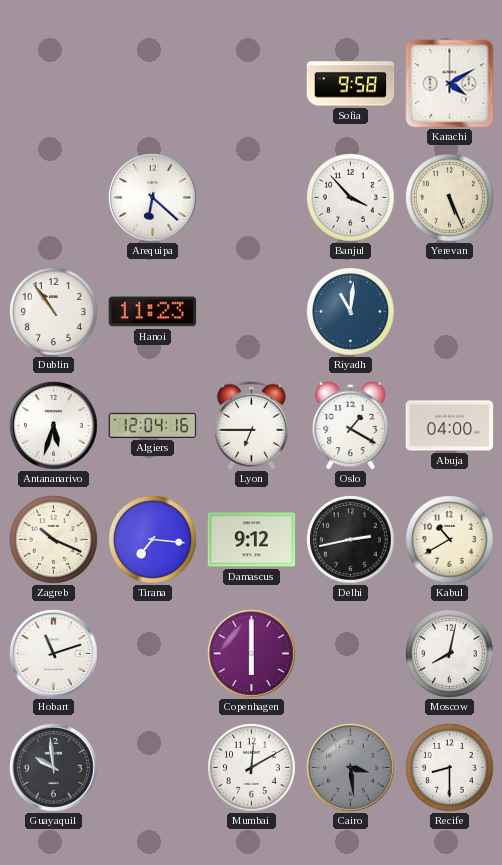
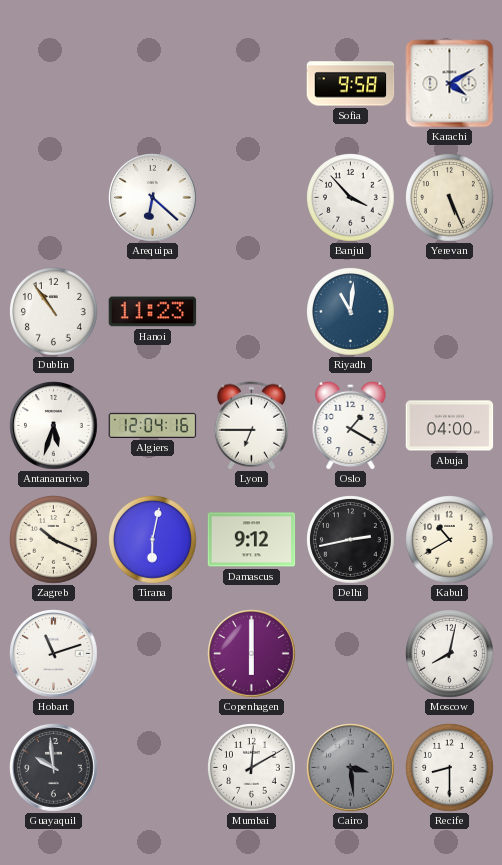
Tirana: 7:16 -> 6:02 (153, 540)
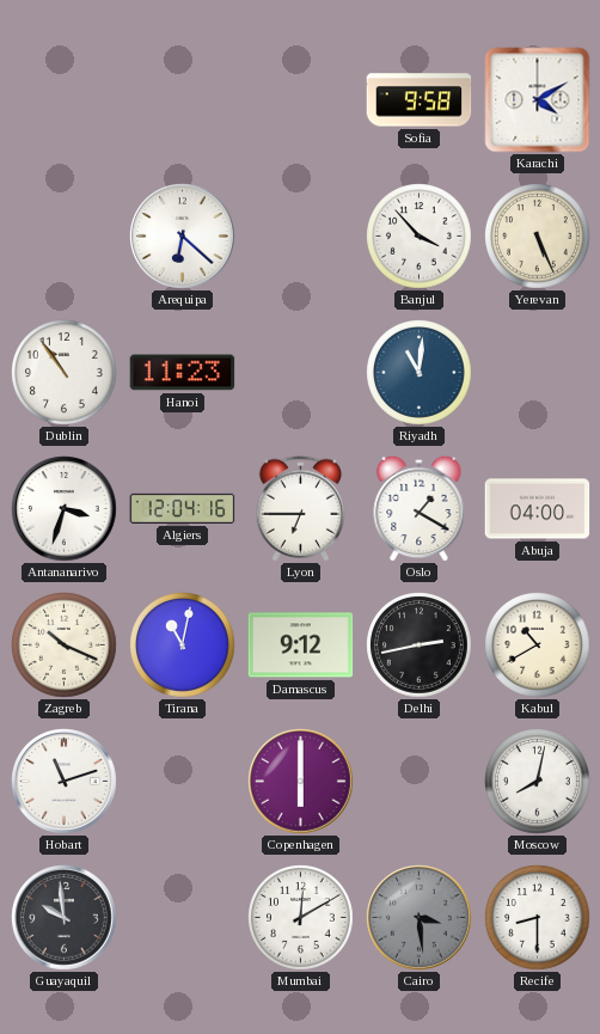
Antananarivo: 5:33 -> 3:33 (65, 509)
Tirana: 6:02 -> 11:02 (183, 646)
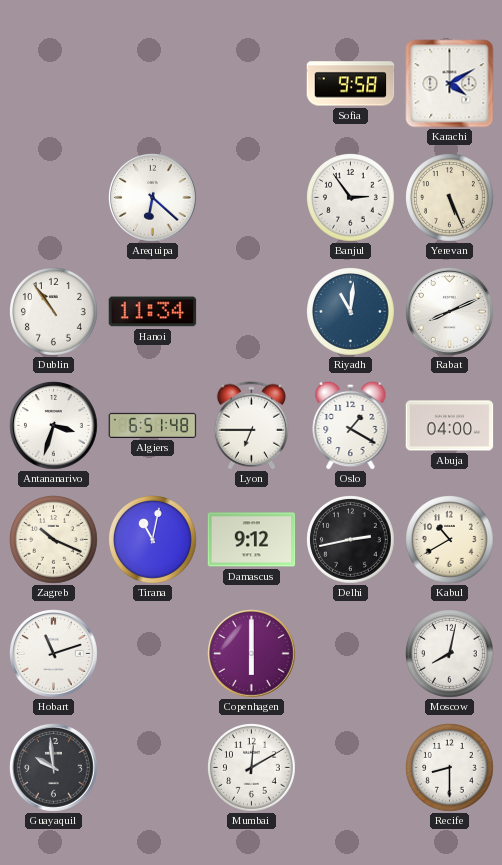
Banjul: 3:53 -> 2:54 (351, 198)
Hanoi: 11:23 -> 11:34 (153, 312)
Rabat: none -> 8:11 (450, 312)
Algiers: 12:04 -> 6:51 (153, 425)
Cairo: 3:29 -> none (420, 918)
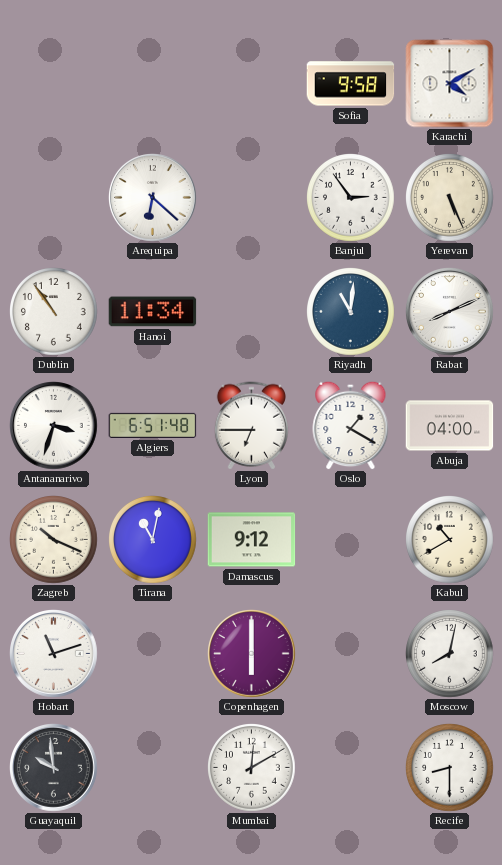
Delhi: 2:43 -> none (351, 540)
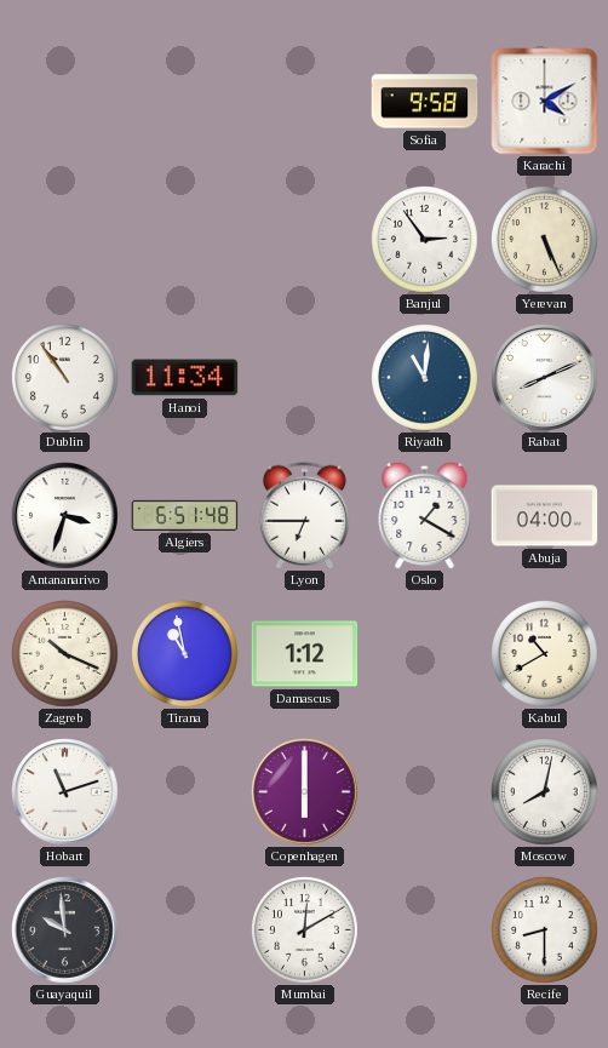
Arequipa: 6:22 -> none (153, 198)
Tirana: 11:02 -> 10:58 (185, 654)
Damascus: 9:12 -> 1:12 (305, 654)
